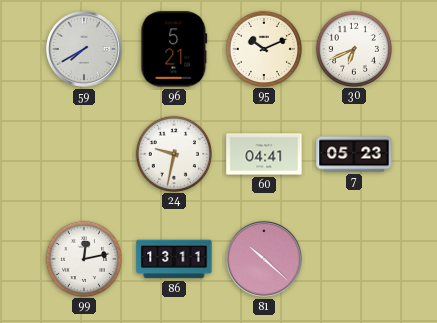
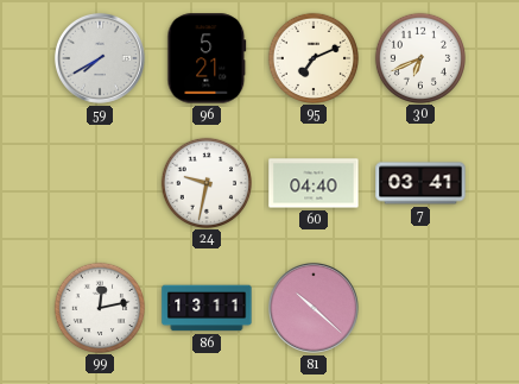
95: 10:11 -> 7:11 (312, 57)
60: 04:41 -> 04:40 (314, 183)
7: 05:23 -> 03:41 (420, 183)
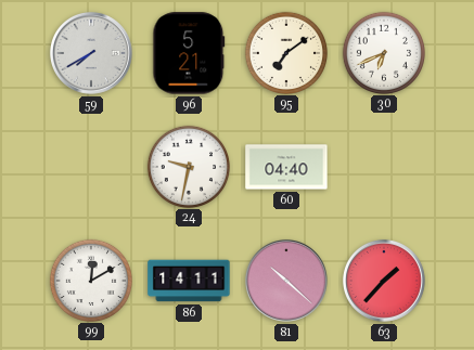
95: 7:11 -> 7:09 (285, 52)
7: 03:41 -> none (420, 183)
99: 12:13 -> 12:10 (90, 280)
86: 13:11 -> 14:11 (189, 281)
63: none -> 1:37 (384, 281)
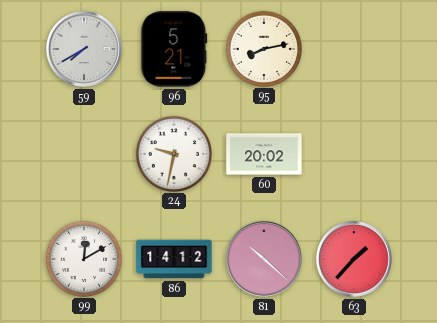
95: 7:09 -> 8:13 (263, 48)
30: 6:41 -> none (383, 52)
60: 04:40 -> 20:02 (264, 154)
86: 14:11 -> 14:12 (174, 259)
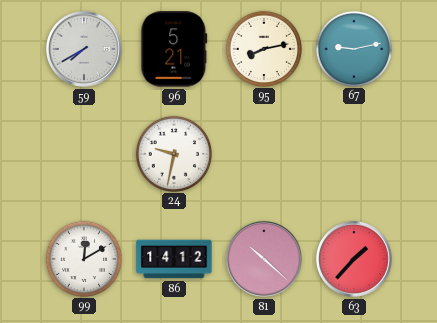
67: none -> 9:13 (353, 48)
60: 20:02 -> none (264, 154)
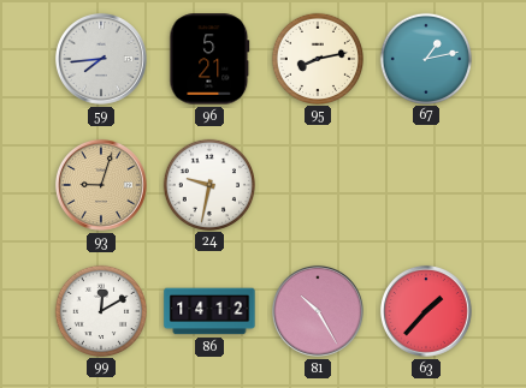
59: 7:40 -> 7:44 (101, 59)
67: 9:13 -> 1:13 (425, 58)
93: none -> 9:03 (101, 185)
81: 10:22 -> 10:25 (318, 311)
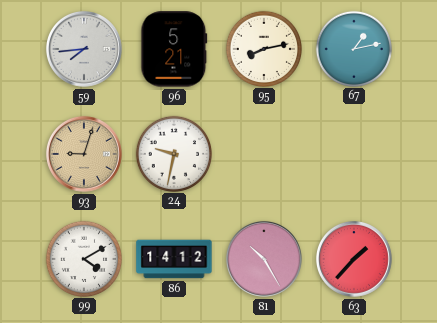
99: 12:10 -> 4:10 (83, 258)
